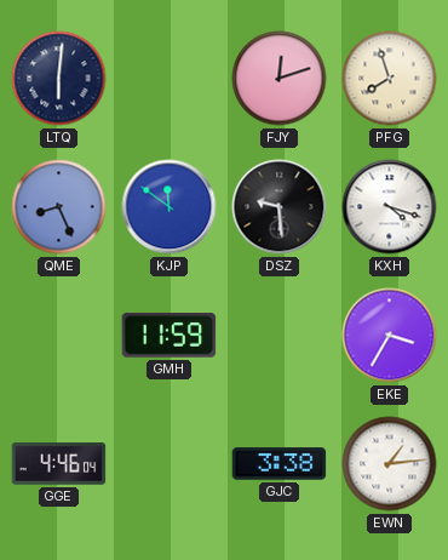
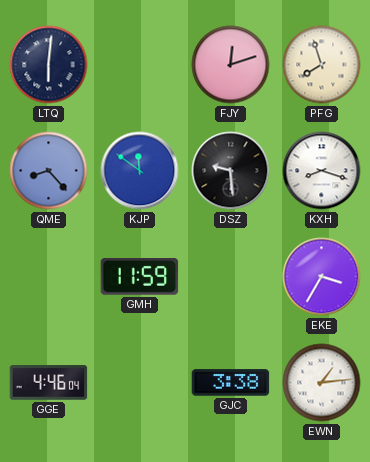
QME: 8:26 -> 8:23 (49, 171)
KXH: 4:18 -> 8:18 (322, 171)
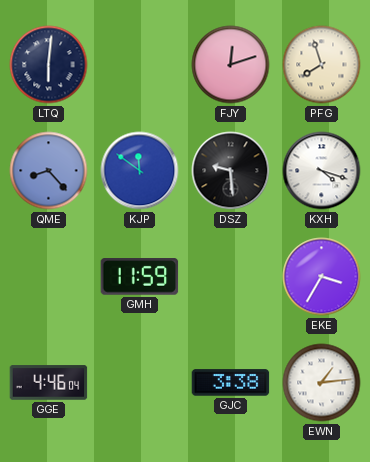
KXH: 8:18 -> 4:18 (322, 171)
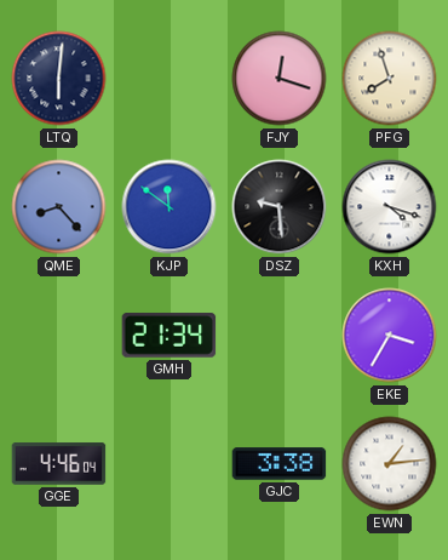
FJY: 12:12 -> 12:18 (280, 79)
GMH: 11:59 -> 21:34 (170, 336)
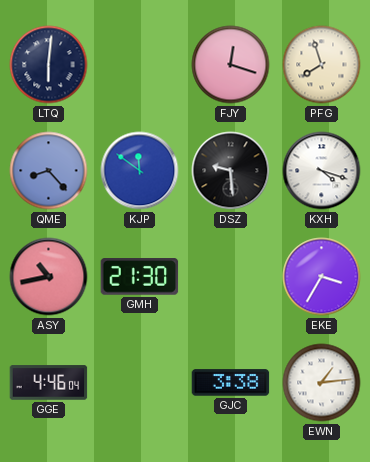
ASY: none -> 10:43 (49, 277)
GMH: 21:34 -> 21:30 (140, 277)
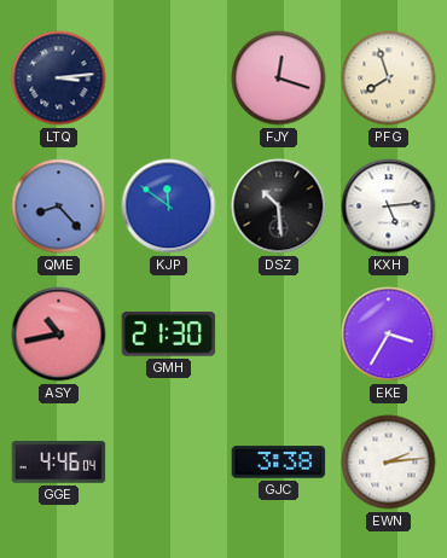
LTQ: 6:01 -> 3:14 (59, 79)
DSZ: 9:29 -> 10:29 (279, 207)
KXH: 4:18 -> 5:14 (389, 207)
EWN: 1:14 -> 2:14 (389, 463)
